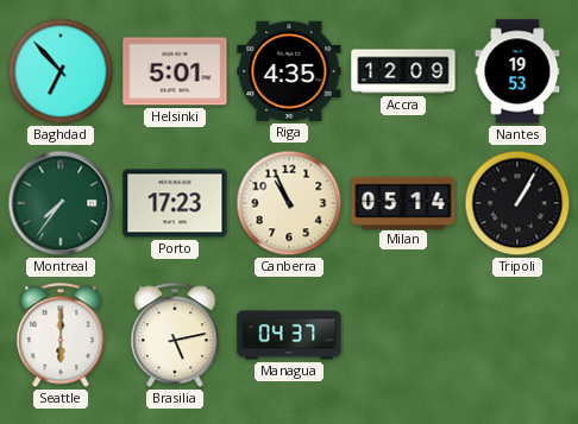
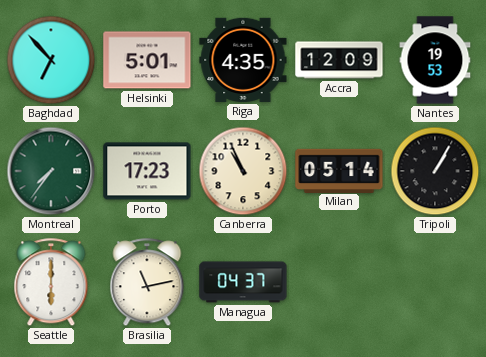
Brasilia: 5:13 -> 11:13 (147, 283)
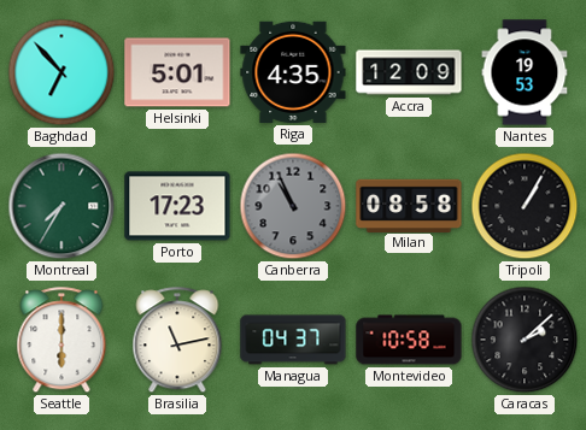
Montreal: 7:36 -> 7:35 (61, 206)
Canberra dial: cream -> grey (293, 206)
Milan: 05:14 -> 08:58 (409, 205)
Montevideo: none -> 10:58 (409, 340)
Caracas: none -> 2:08 (525, 340)
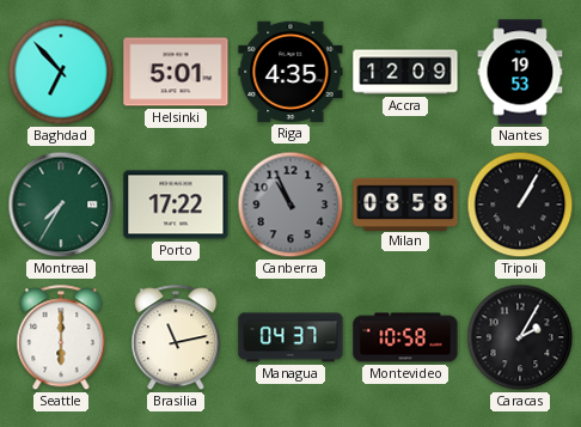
Porto: 17:23 -> 17:22 (176, 205)
Caracas: 2:08 -> 2:05 (520, 337)
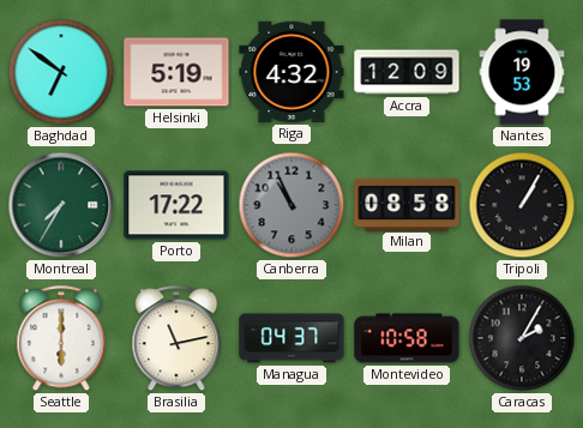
Baghdad: 6:53 -> 6:51 (61, 72)
Helsinki: 5:01 -> 5:19 (176, 72)
Riga: 4:35 -> 4:32 (291, 72)
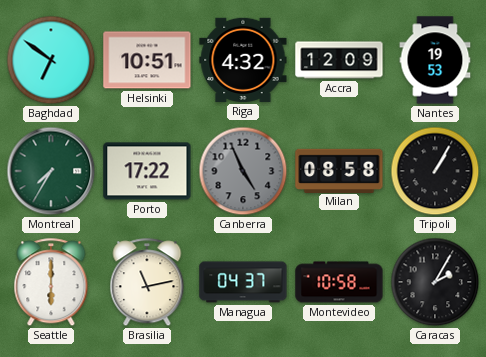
Helsinki: 5:19 -> 10:51 (147, 60)
Canberra: 10:56 -> 4:56 (243, 171)
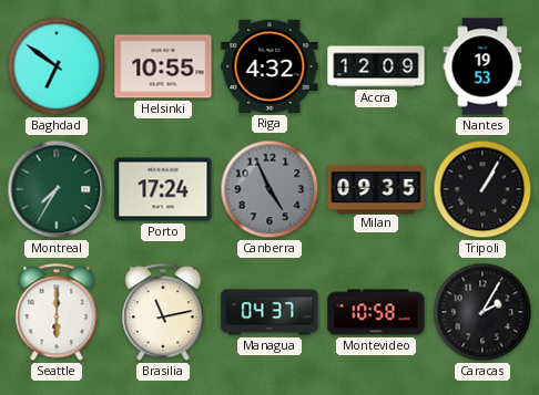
Helsinki: 10:51 -> 10:55 (163, 66)
Porto: 17:22 -> 17:24 (163, 189)
Milan: 08:58 -> 09:35 (376, 188)
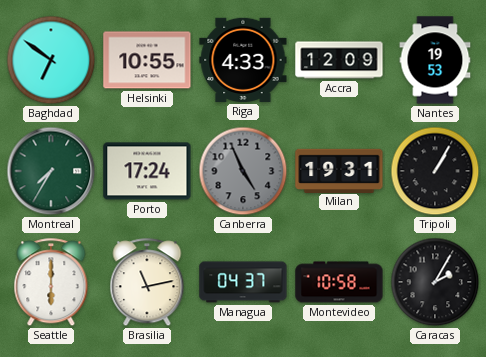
Riga: 4:32 -> 4:33 (243, 60)
Milan: 09:35 -> 19:31 (339, 170)
